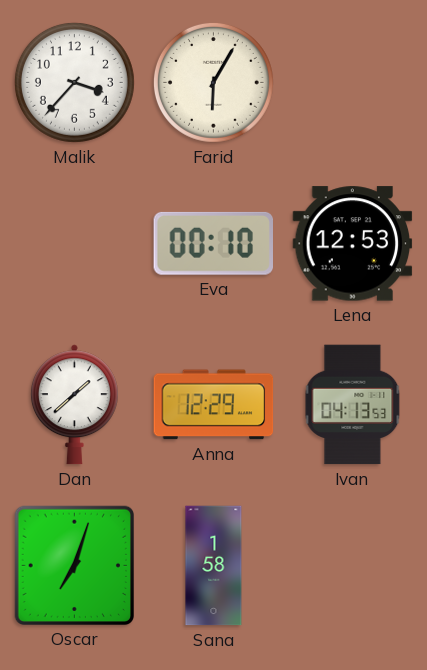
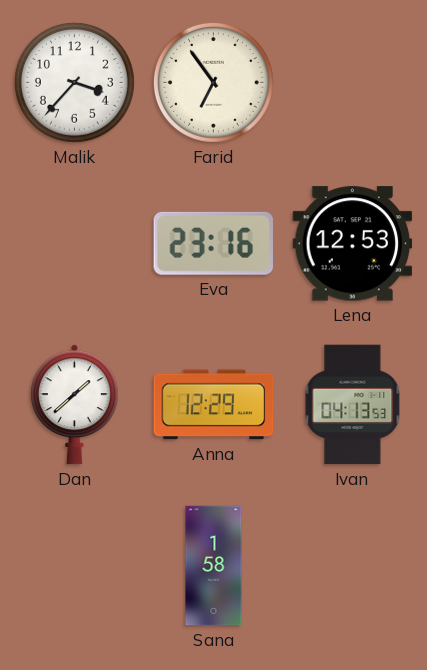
Farid: 6:05 -> 6:54 (213, 82)
Eva: 00:10 -> 23:16 (213, 243)
Oscar: 7:03 -> none (74, 565)
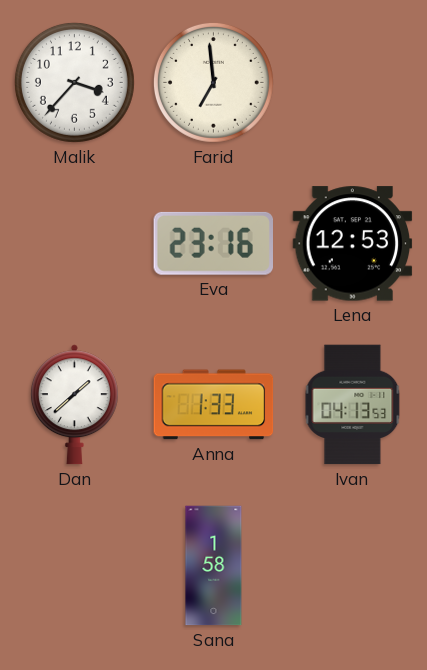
Farid: 6:54 -> 6:59 (213, 82)
Anna: 12:29 -> 1:33 (214, 405)
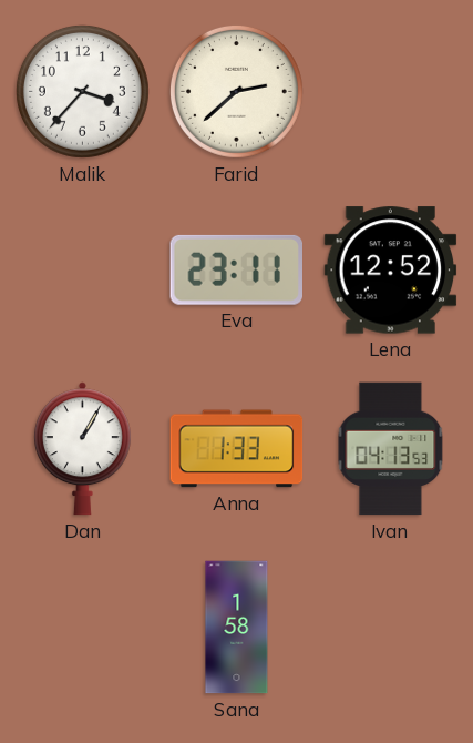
Farid: 6:59 -> 2:38 (236, 91)
Eva: 23:16 -> 23:11 (236, 269)
Lena: 12:53 -> 12:52 (391, 271)
Dan: 1:38 -> 1:05 (82, 449)
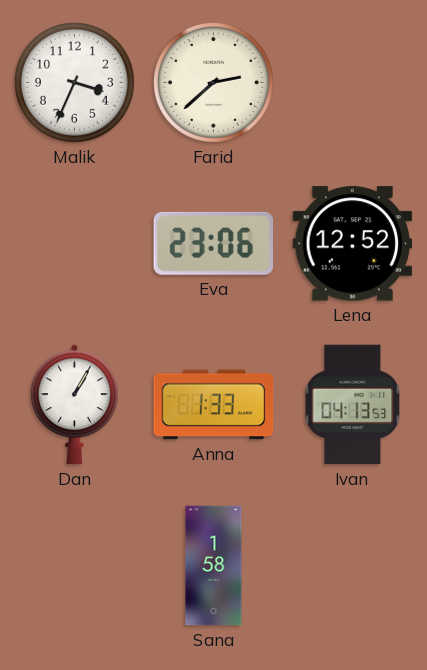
Malik: 3:37 -> 3:34 (74, 82)
Eva: 23:11 -> 23:06 (213, 243)
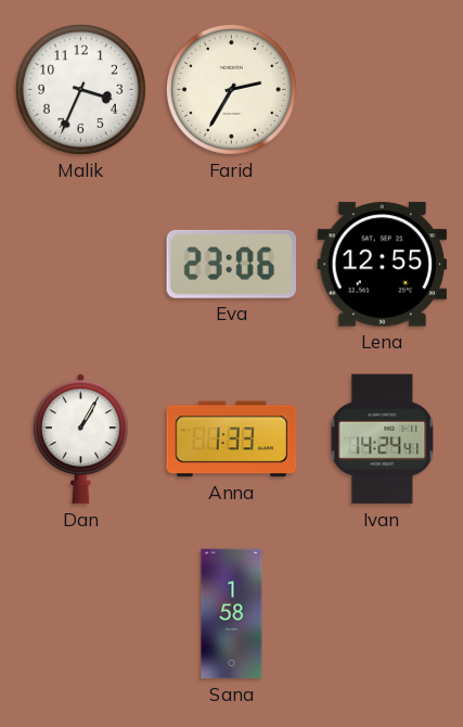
Farid: 2:38 -> 2:35 (231, 89)
Lena: 12:52 -> 12:55 (383, 265)
Ivan: 04:13 -> 14:24 (383, 439)
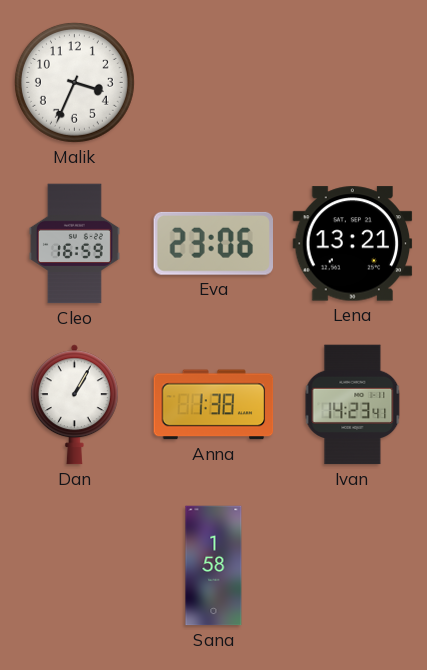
Farid: 2:35 -> none (231, 89)
Cleo: none -> 16:59 (74, 244)
Lena: 12:55 -> 13:21 (353, 244)
Anna: 1:33 -> 1:38 (214, 405)
Ivan: 14:24 -> 14:23 (353, 405)
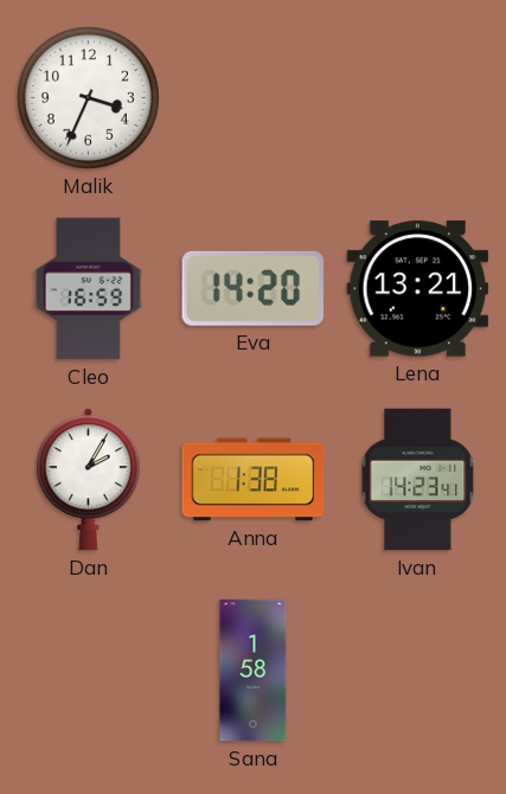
Eva: 23:06 -> 14:20 (252, 288)
Dan: 1:05 -> 2:05 (88, 480)
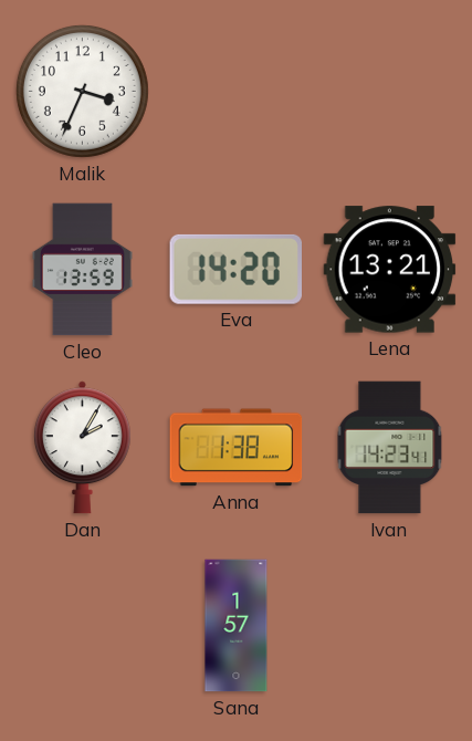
Cleo: 16:59 -> 13:59 (82, 270)
Sana: 1:58 -> 1:57 (237, 626)
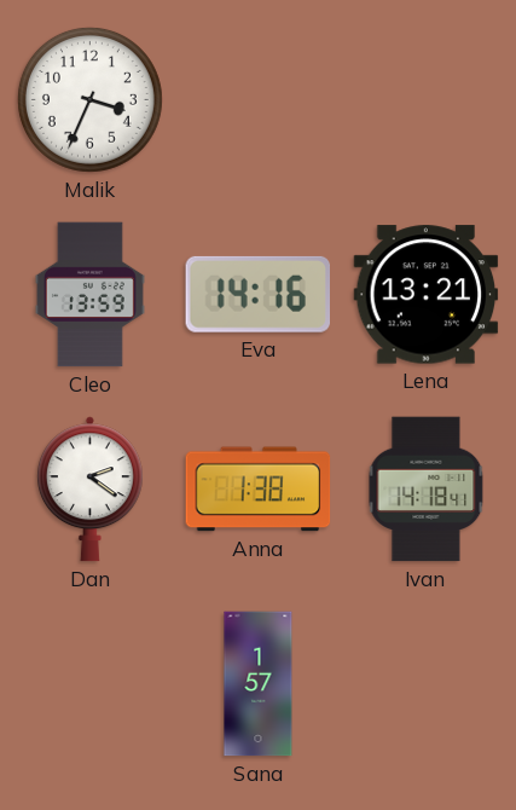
Eva: 14:20 -> 14:16 (257, 294)
Dan: 2:05 -> 2:21 (89, 490)
Ivan: 14:23 -> 14:18 (427, 490)
